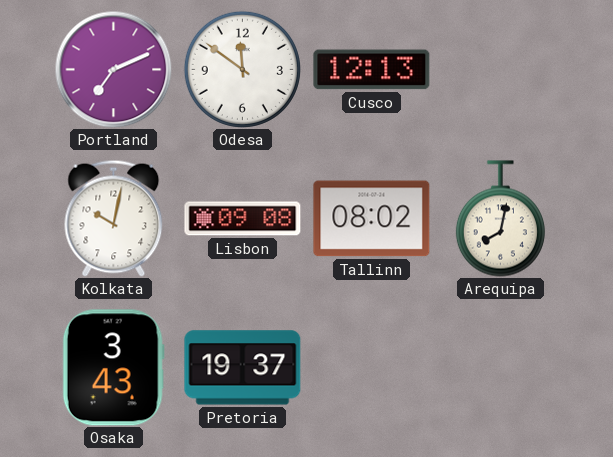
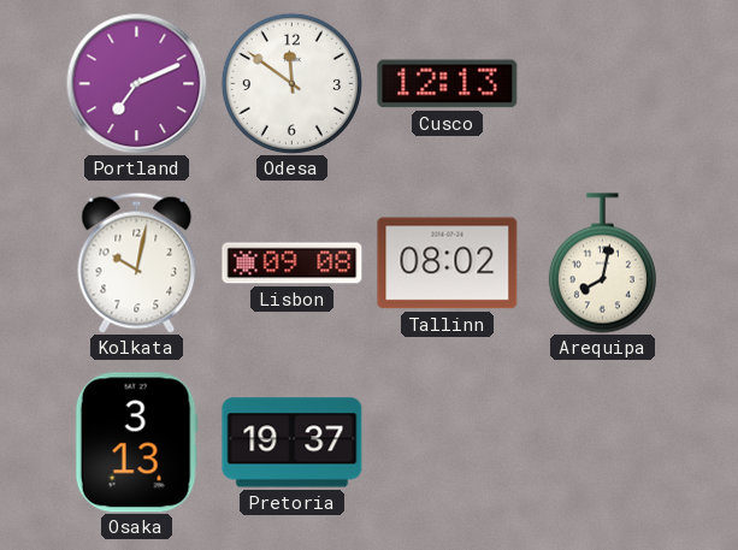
Osaka: 3:43 -> 3:13 (136, 443)
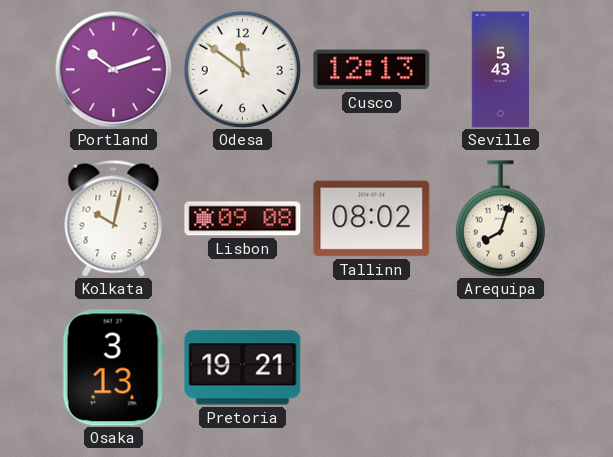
Portland: 7:11 -> 10:12 (113, 69)
Seville: none -> 5:43 (500, 70)
Arequipa: 8:02 -> 8:03 (500, 219)
Pretoria: 19:37 -> 19:21 (243, 368)
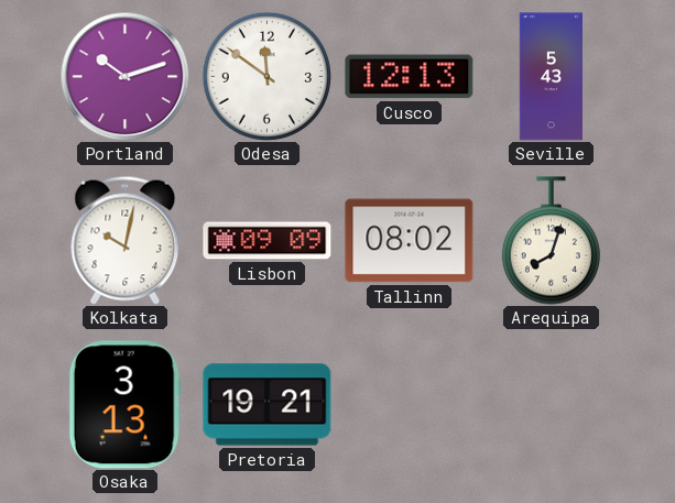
Lisbon: 09:08 -> 09:09 (268, 241)
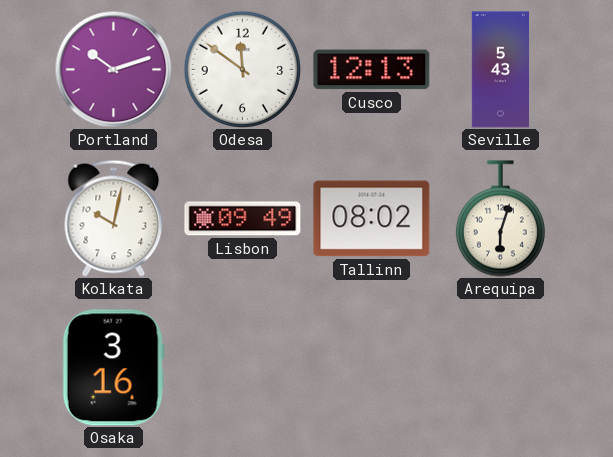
Lisbon: 09:09 -> 09:49 (243, 219)
Arequipa: 8:03 -> 6:03 (500, 219)
Osaka: 3:13 -> 3:16 (113, 368)
Pretoria: 19:21 -> none (268, 405)
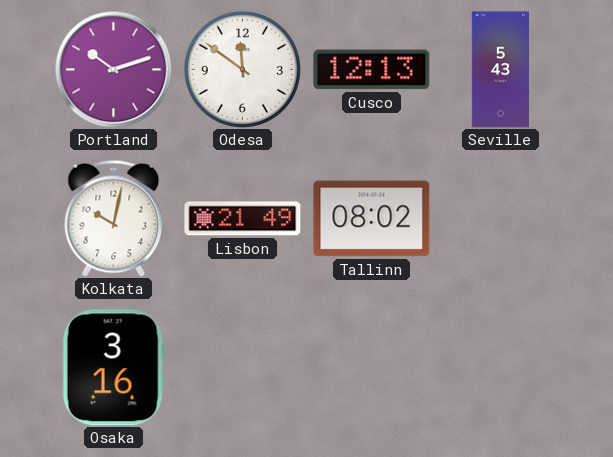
Lisbon: 09:49 -> 21:49 (243, 219)
Arequipa: 6:03 -> none (500, 219)
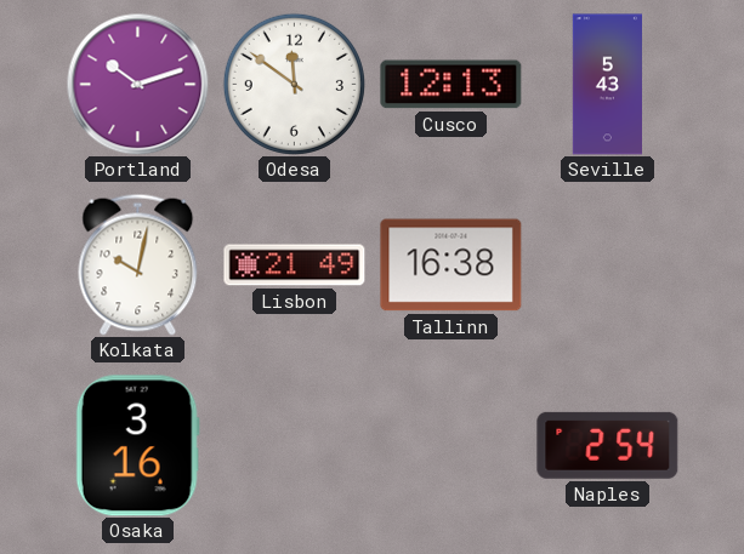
Tallinn: 08:02 -> 16:38 (451, 265)
Naples: none -> 2:54 (608, 445)
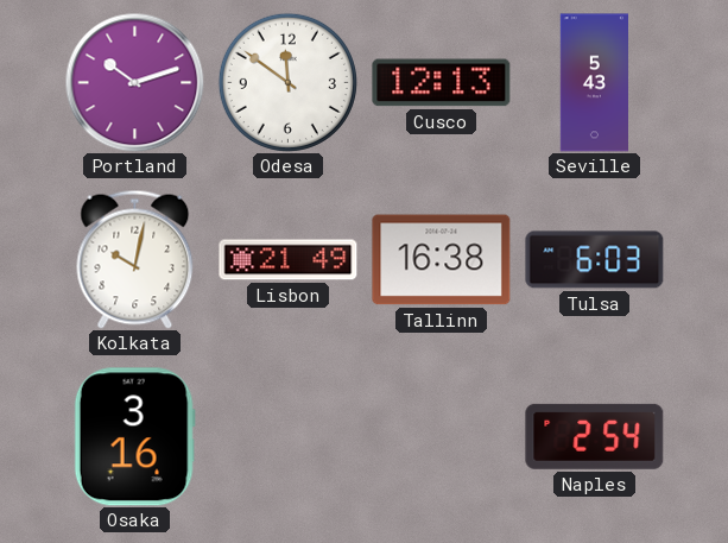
Tulsa: none -> 6:03 (595, 260)
